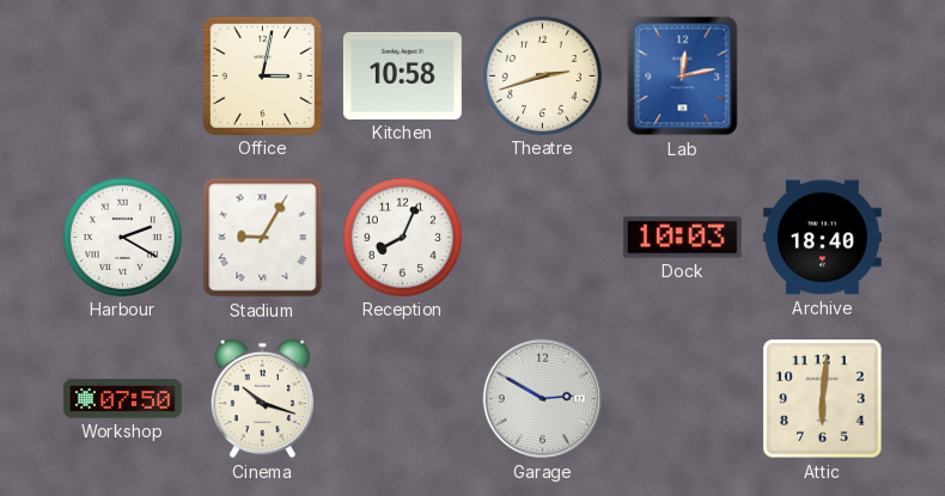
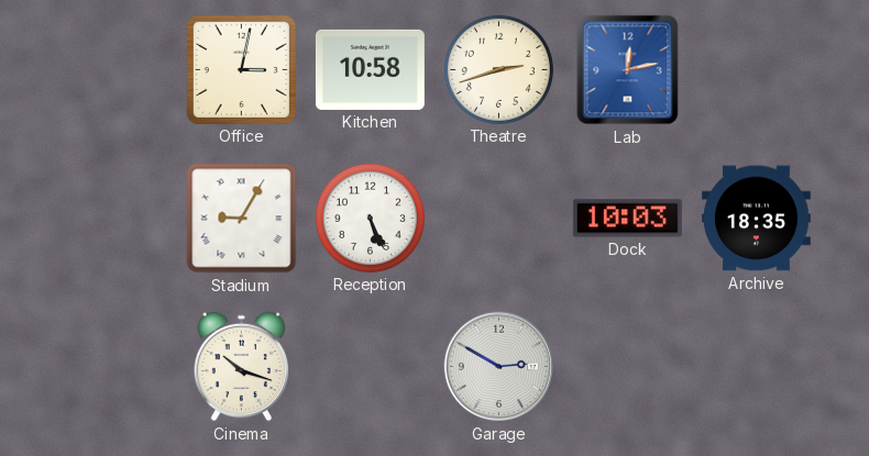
Harbour: 2:20 -> none (122, 237)
Reception: 8:04 -> 5:26 (370, 218)
Archive: 18:40 -> 18:35 (756, 219)
Workshop: 07:50 -> none (122, 399)
Attic: 6:01 -> none (823, 399)
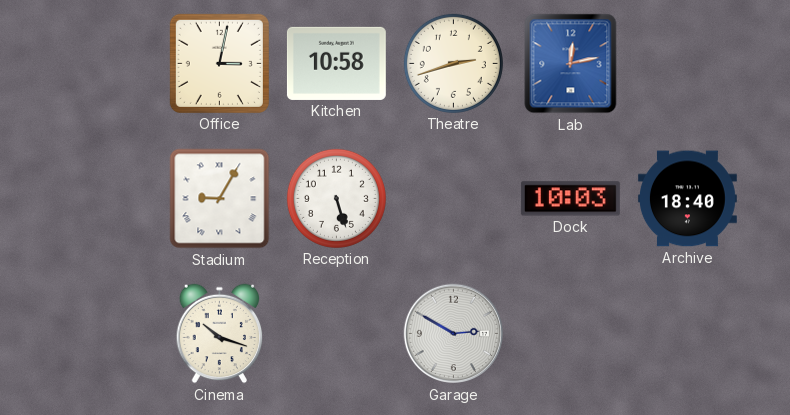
Reception: 5:26 -> 5:27 (336, 198)
Archive: 18:35 -> 18:40 (687, 199)
